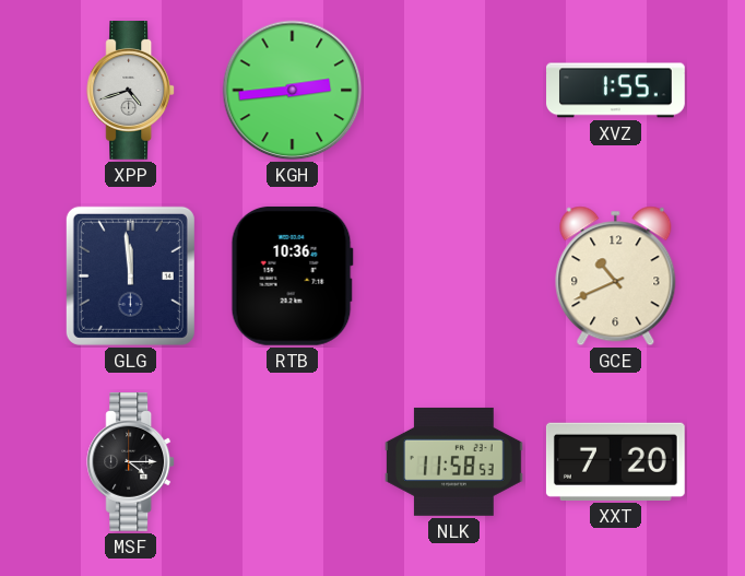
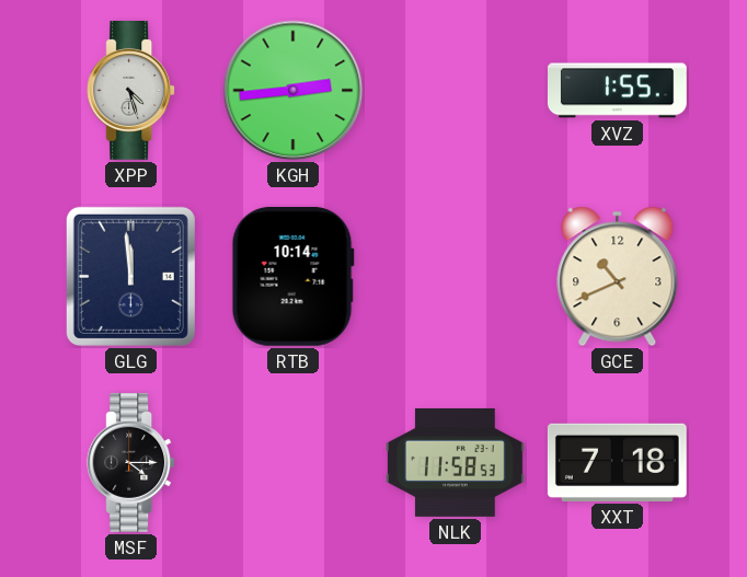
XPP: 4:42 -> 4:27 (131, 91)
RTB: 10:36 -> 10:14 (292, 276)
XXT: 7:20 -> 7:18 (617, 462)
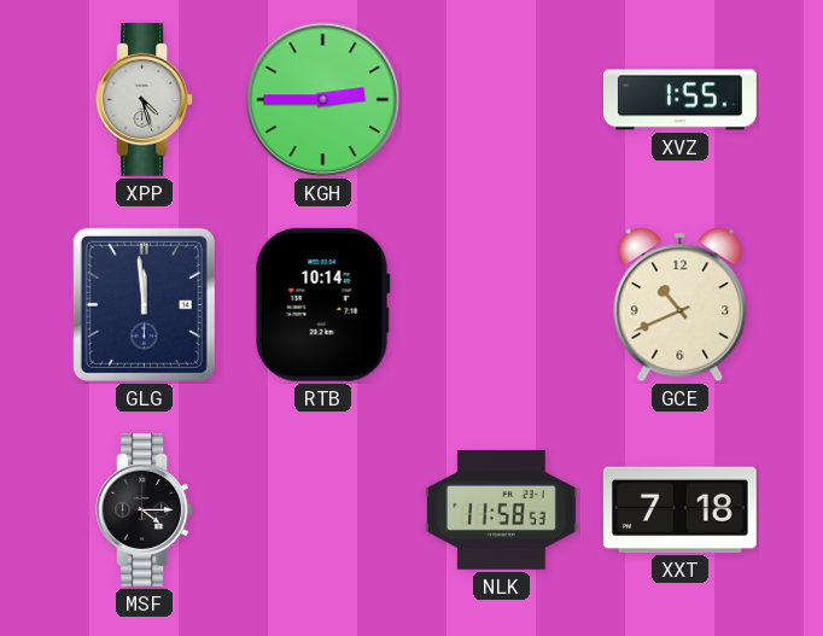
KGH: 2:44 -> 2:45 (323, 100)
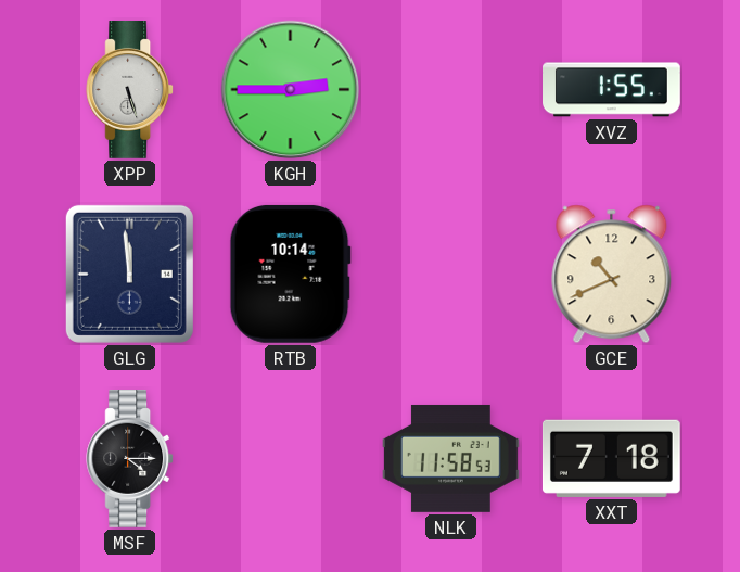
XPP: 4:27 -> 5:27 (130, 90)
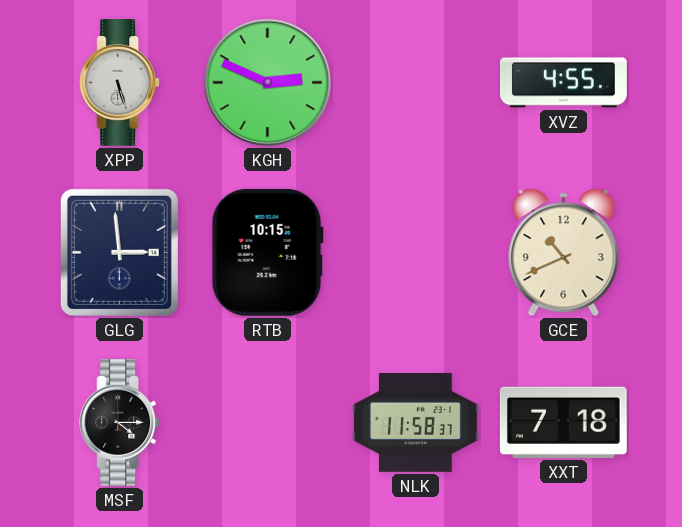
KGH: 2:45 -> 2:49 (268, 83)
XVZ: 1:55 -> 4:55 (564, 83)
GLG: 11:59 -> 2:59 (119, 252)
RTB: 10:14 -> 10:15 (267, 252)
NLK: 11:58:53 -> 11:58:37 (416, 422)
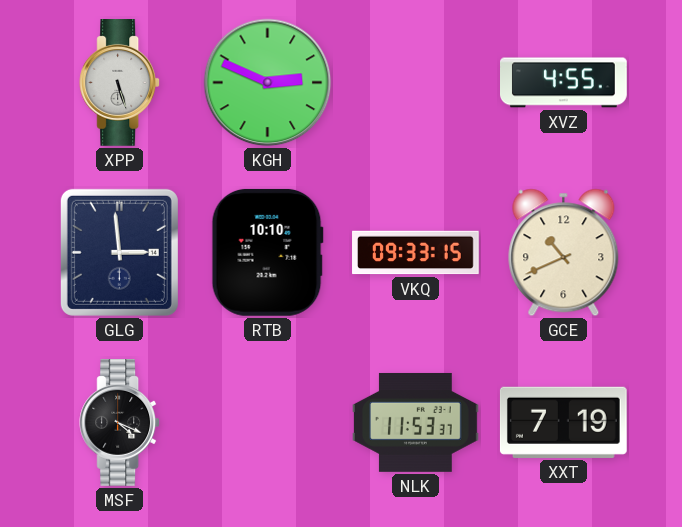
RTB: 10:15 -> 10:10 (267, 252)
VKQ: none -> 09:33 (416, 253)
MSF: 4:15 -> 4:19 (120, 423)
NLK: 11:58 -> 11:53 (416, 422)
XXT: 7:18 -> 7:19 (563, 422)
